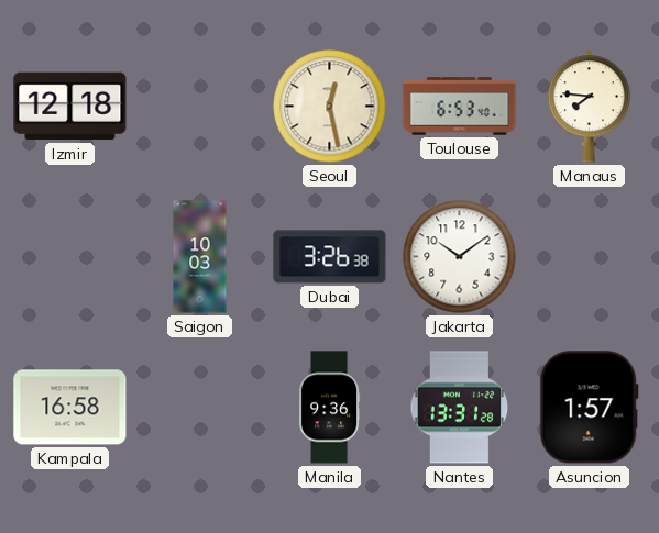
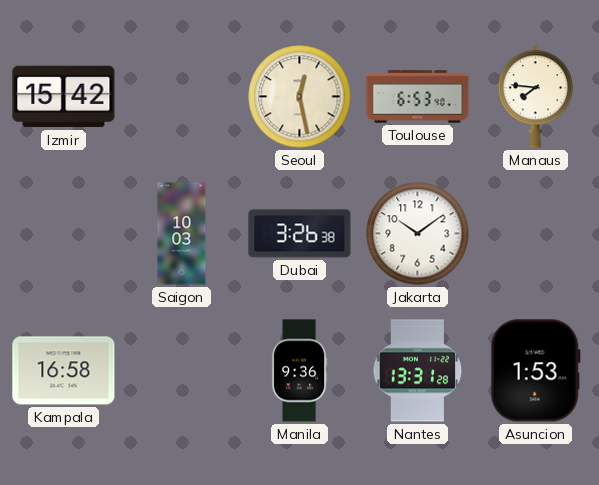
Izmir: 12:18 -> 15:42 (64, 97)
Asuncion: 1:57 -> 1:53 (535, 371)
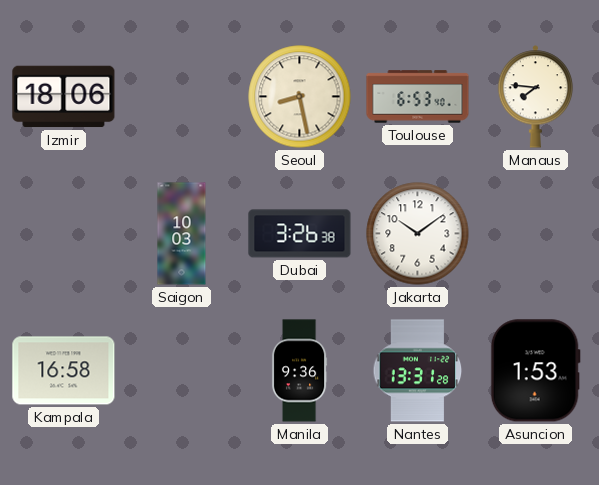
Izmir: 15:42 -> 18:06 (64, 97)
Seoul: 12:28 -> 8:28 (300, 97)
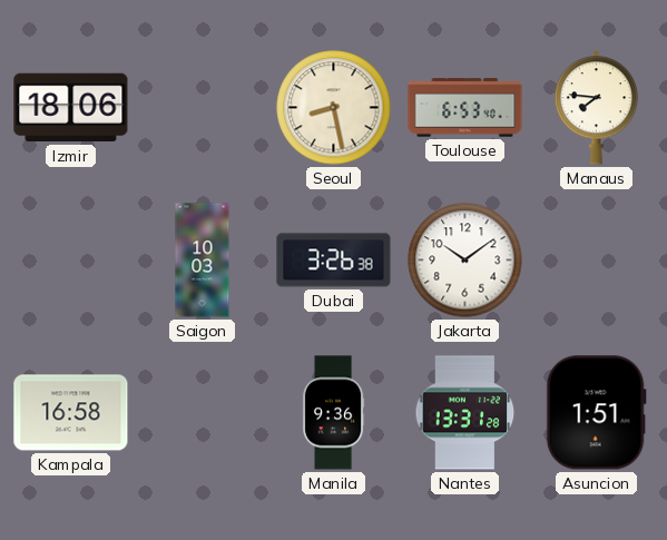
Asuncion: 1:53 -> 1:51 (596, 413)
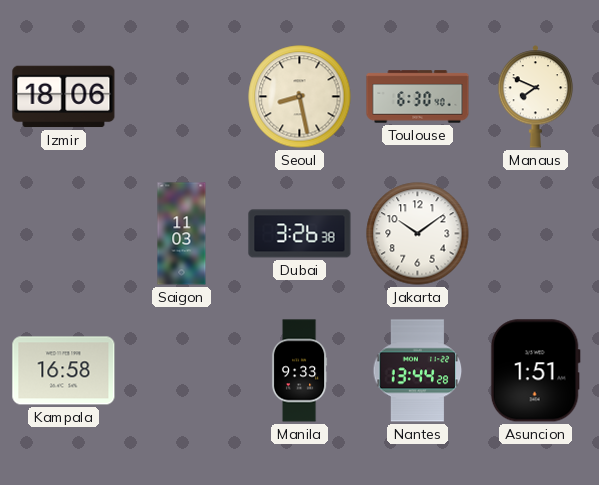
Toulouse: 6:53 -> 6:30 (418, 97)
Manaus: 7:46 -> 7:49 (536, 97)
Saigon: 10:03 -> 11:03 (182, 234)
Manila: 9:36 -> 9:33 (299, 371)
Nantes: 13:31 -> 13:44 (418, 371)
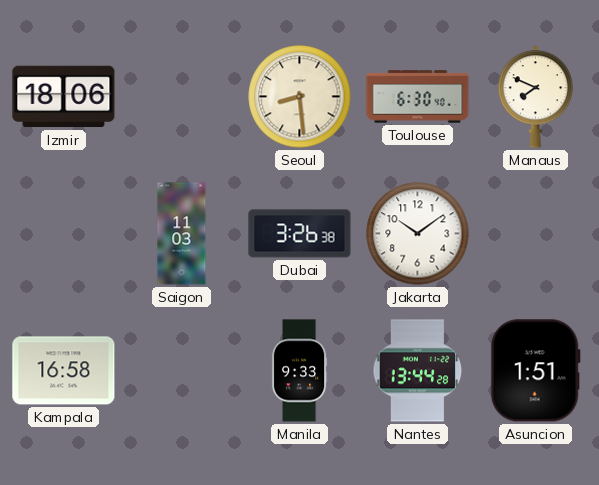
Seoul: 8:28 -> 8:29 (300, 97)
